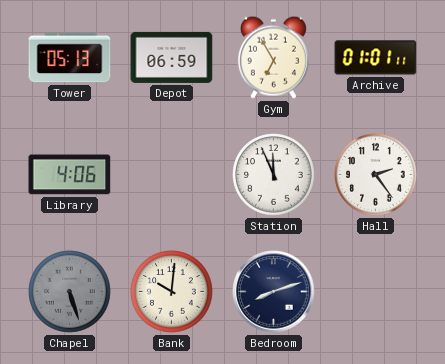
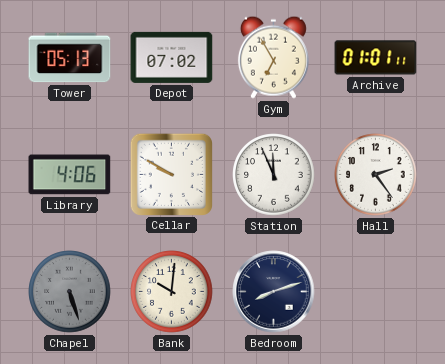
Depot: 06:59 -> 07:02 (172, 57)
Cellar: none -> 9:50 (171, 174)
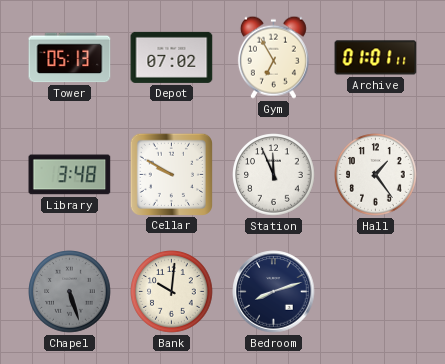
Library: 4:06 -> 3:48 (70, 175)
Hall: 2:24 -> 1:24 (376, 175)
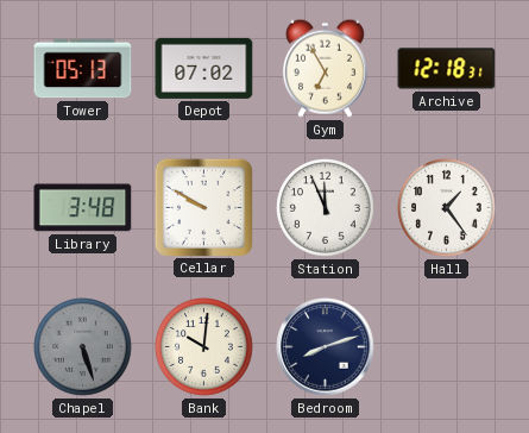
Archive: 01:01 -> 12:18 (447, 69)
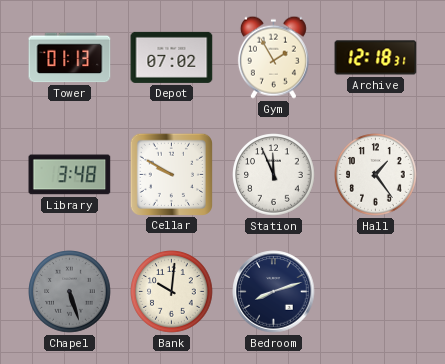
Tower: 05:13 -> 01:13 (70, 58)
Gym: 6:55 -> 1:55 (273, 57)
